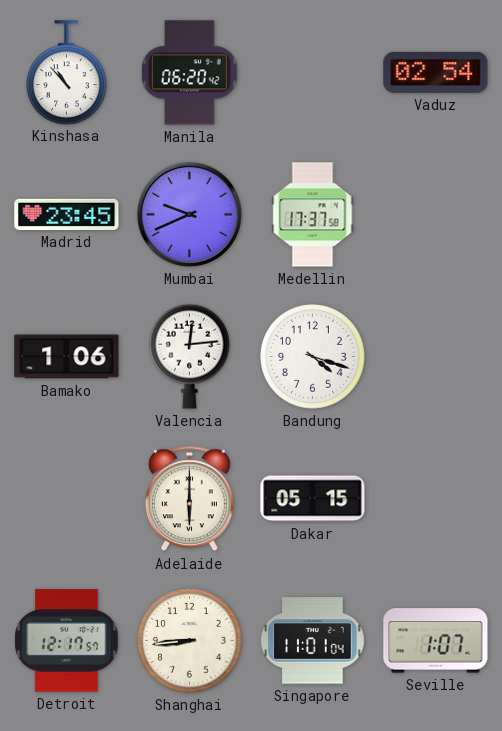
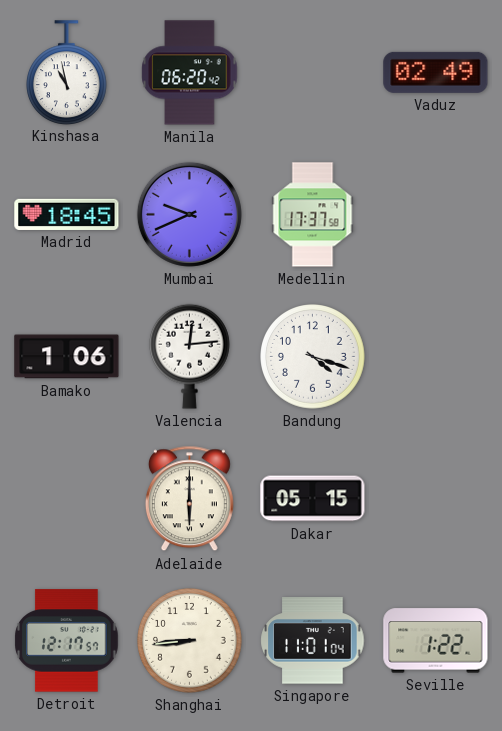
Kinshasa: 10:53 -> 10:58 (67, 72)
Vaduz: 02:54 -> 02:49 (436, 72)
Madrid: 23:45 -> 18:45 (67, 214)
Seville: 1:07 -> 1:22 (436, 641)
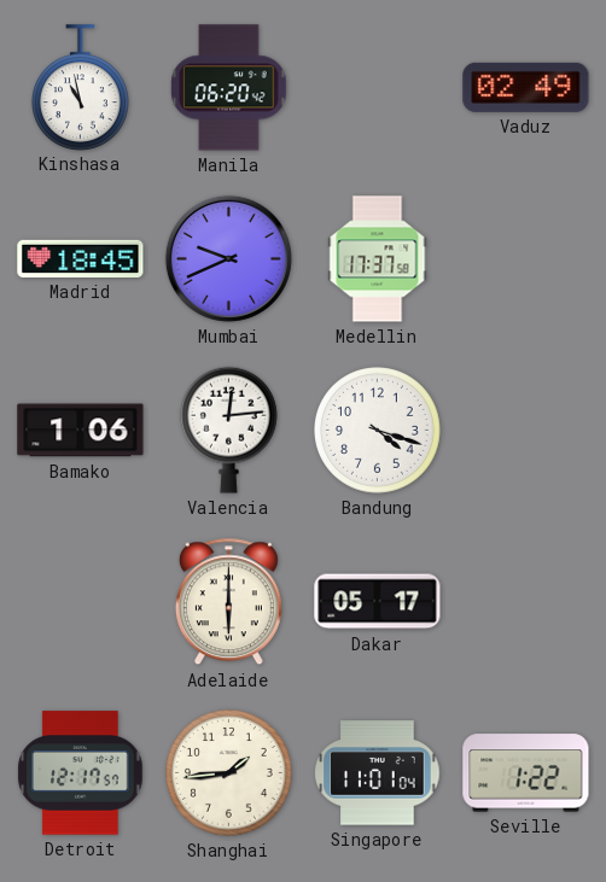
Dakar: 05:15 -> 05:17 (378, 602)
Shanghai: 8:44 -> 1:44 (229, 773)
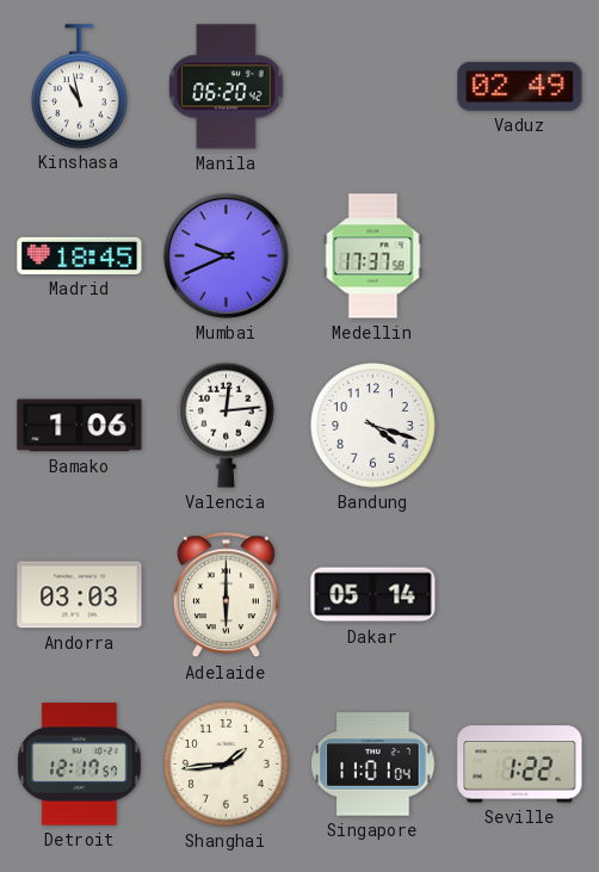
Andorra: none -> 03:03 (80, 595)
Dakar: 05:17 -> 05:14 (373, 595)
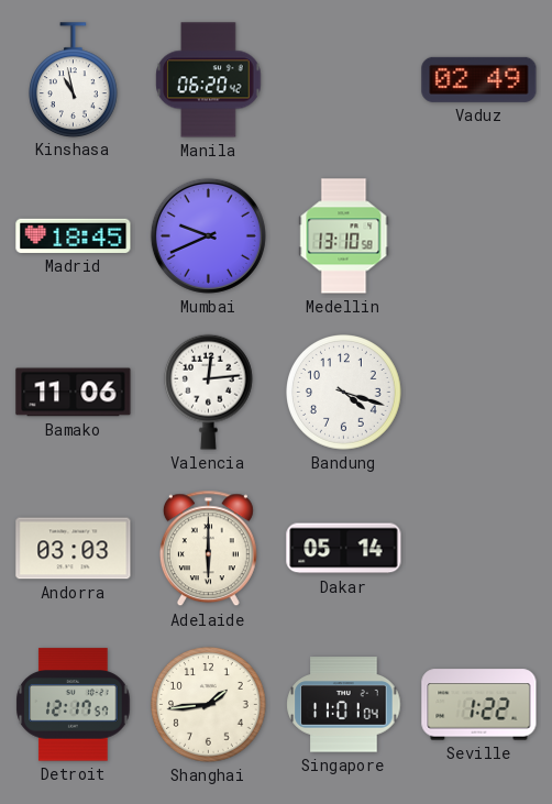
Medellin: 17:37 -> 13:10 (344, 236)
Bamako: 1:06 -> 11:06 (74, 393)
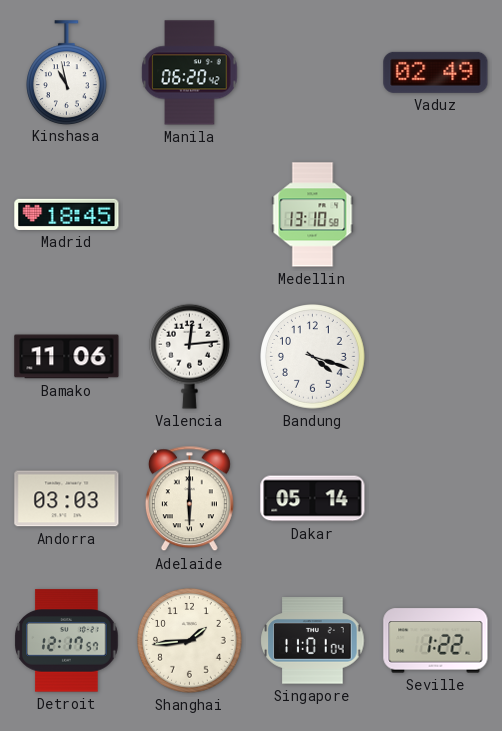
Mumbai: 9:41 -> none (208, 235)
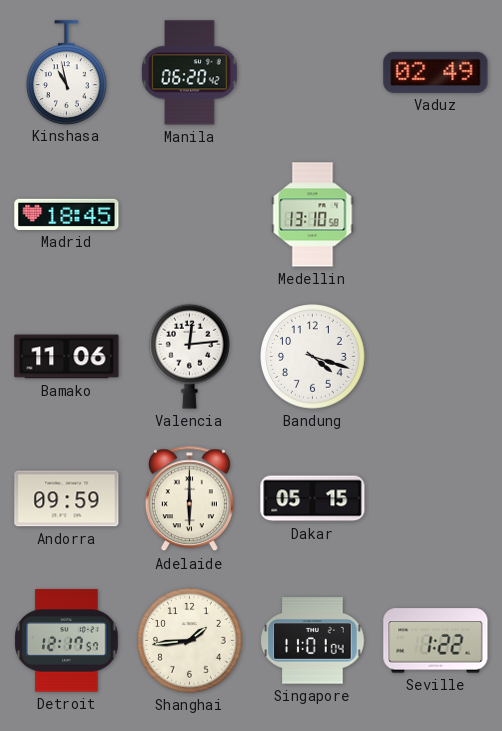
Andorra: 03:03 -> 09:59 (67, 499)
Dakar: 05:14 -> 05:15 (313, 499)
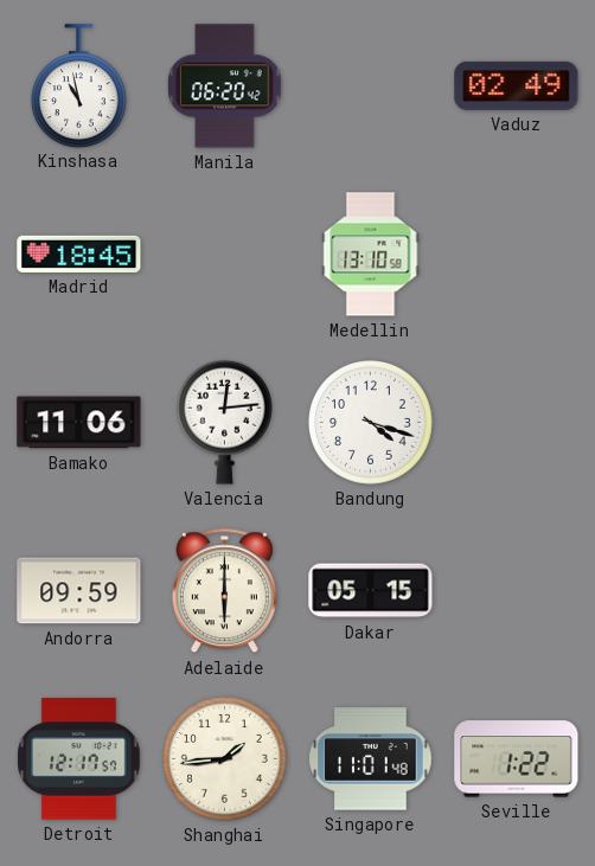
Singapore: 11:01:04 -> 11:01:48 (371, 759)
